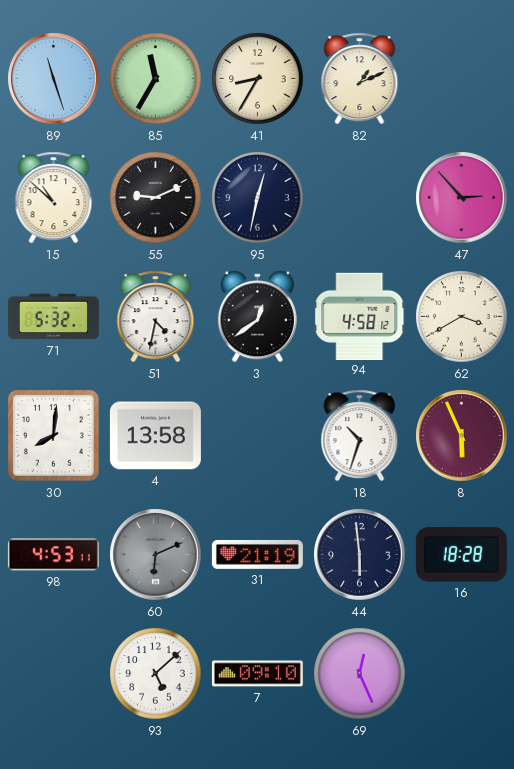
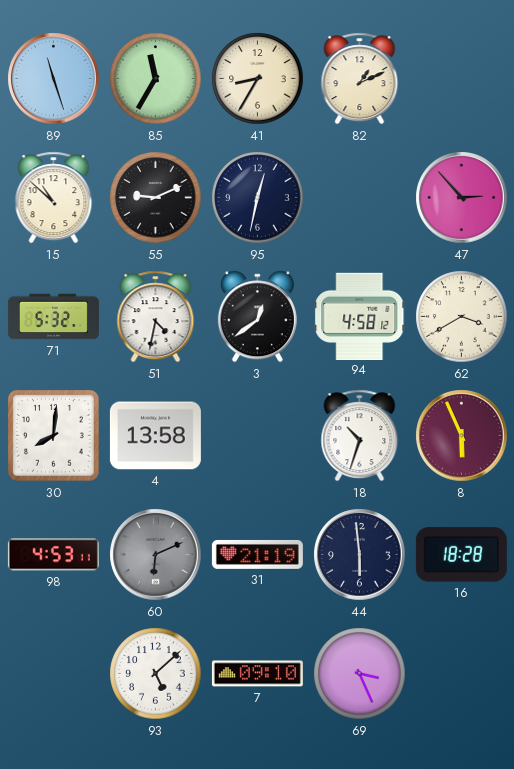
69: 12:26 -> 3:26 (360, 674)
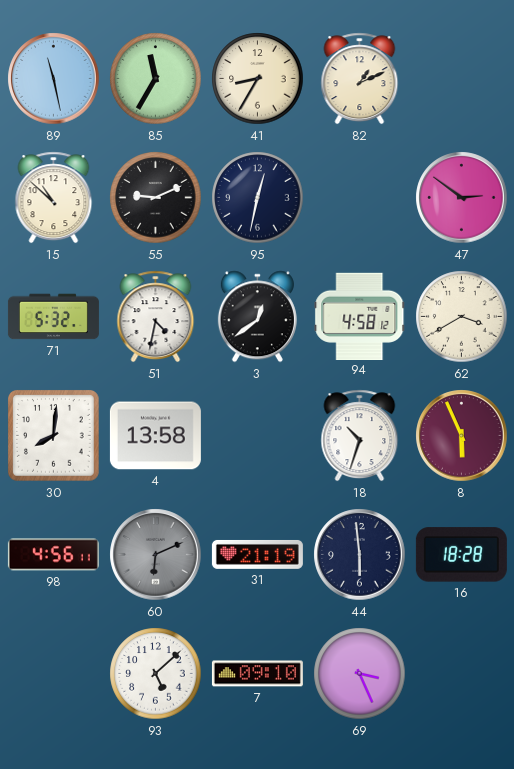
89: 11:27 -> 11:28 (54, 79)
47: 2:53 -> 2:51 (462, 198)
98: 4:53 -> 4:56 (53, 555)
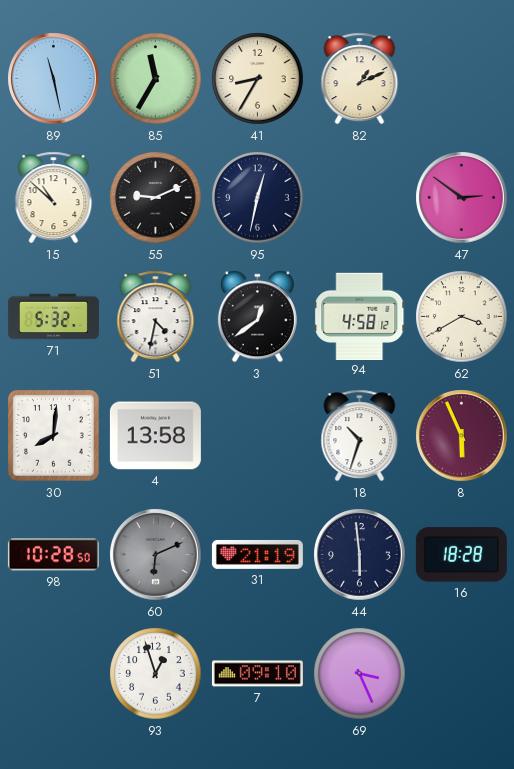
98: 4:56 -> 10:28 (53, 555)
93: 5:08 -> 12:57 (156, 674)
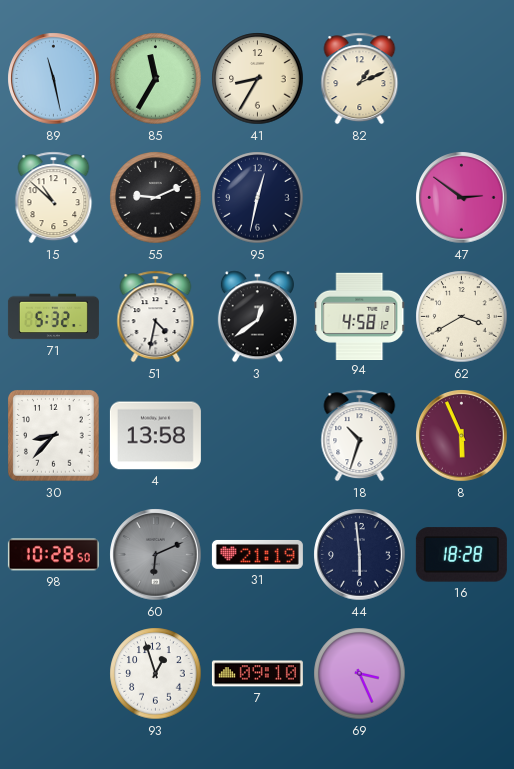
30: 8:01 -> 8:37 (54, 436)
